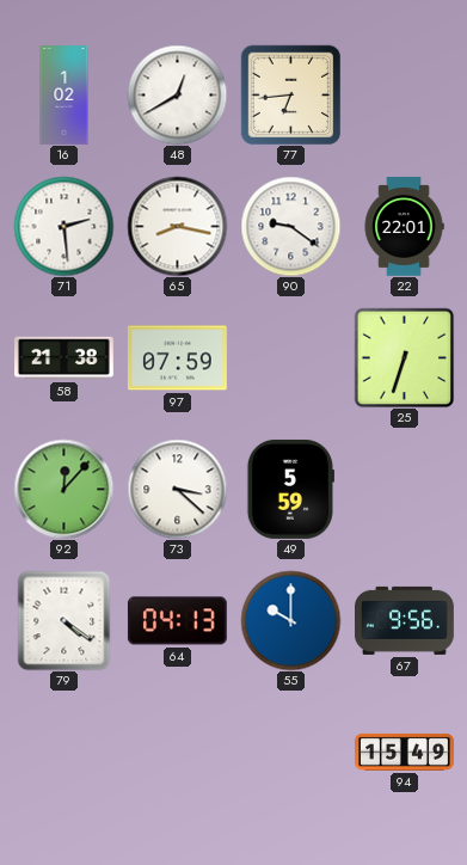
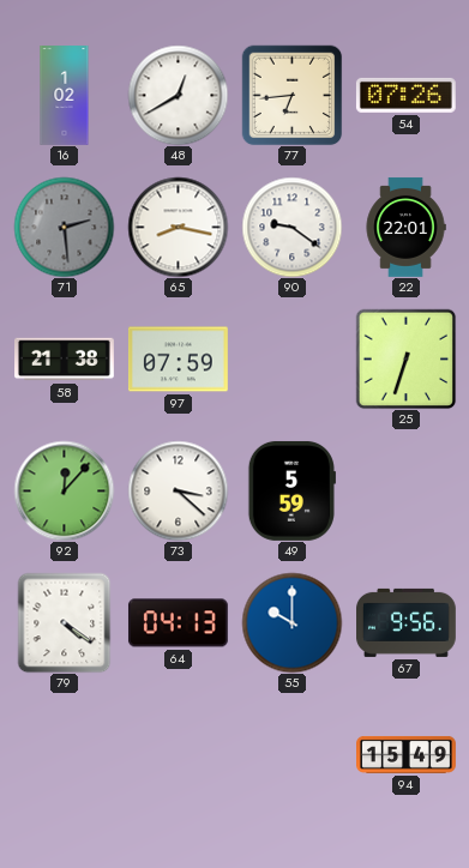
54: none -> 07:26 (405, 95)
71 dial: white -> grey (64, 227)
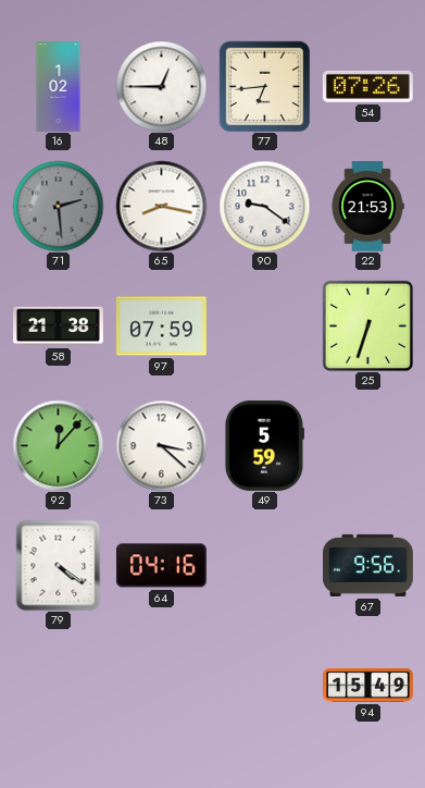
48: 12:40 -> 12:45 (161, 86)
22: 22:01 -> 21:53 (367, 207)
64: 04:13 -> 04:16 (161, 566)
55: 10:00 -> none (291, 622)
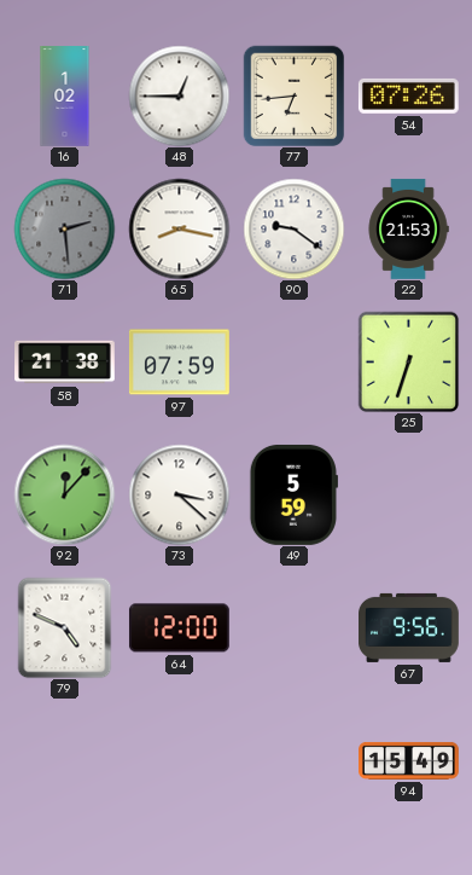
79: 4:21 -> 4:49 (65, 627)
64: 04:16 -> 12:00 (179, 628)
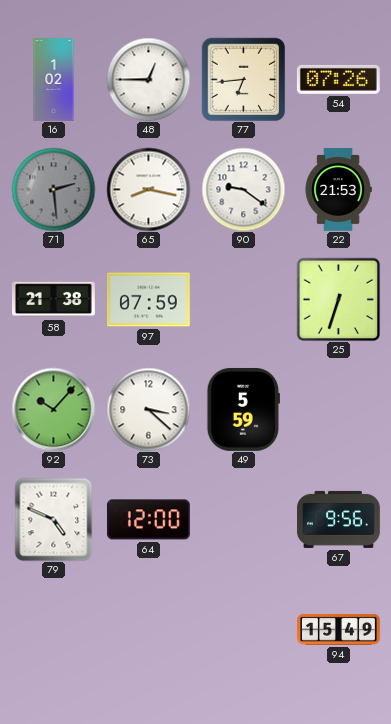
92: 12:07 -> 10:07 (53, 409)
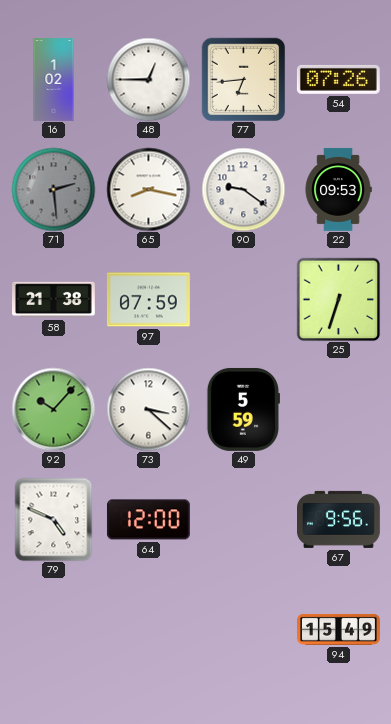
22: 21:53 -> 09:53 (338, 190)
